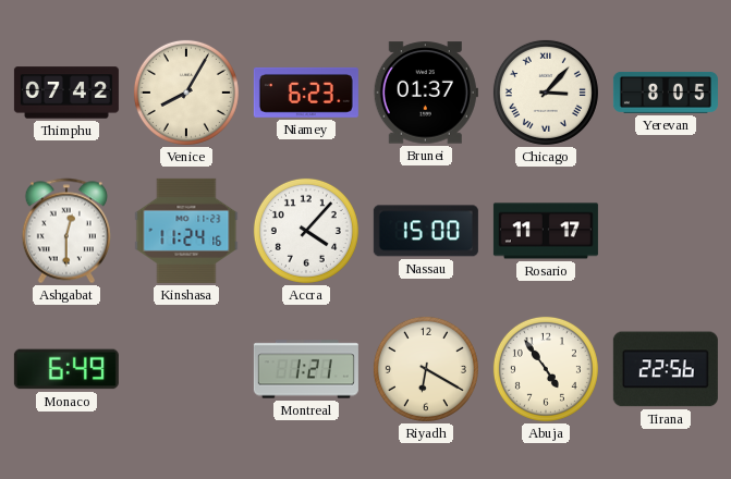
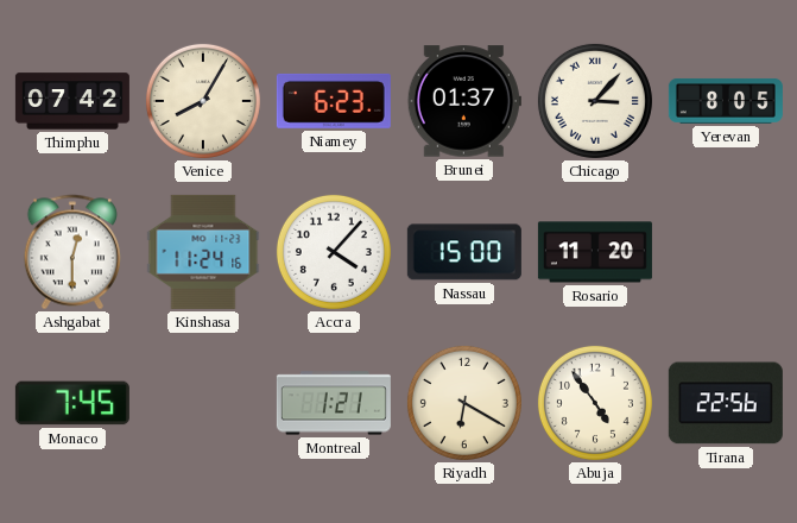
Rosario: 11:17 -> 11:20 (595, 252)
Monaco: 6:49 -> 7:45 (72, 403)
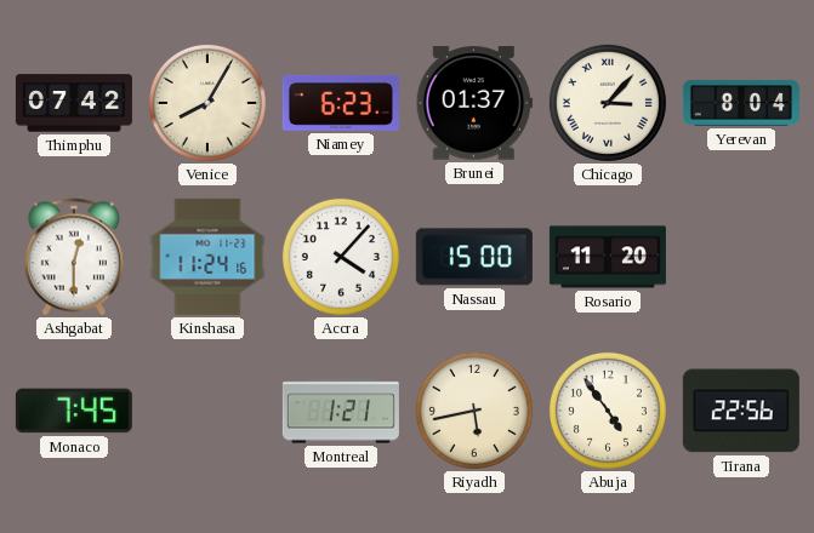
Yerevan: 8:05 -> 8:04 (741, 103)
Riyadh: 6:20 -> 5:43 (474, 411)
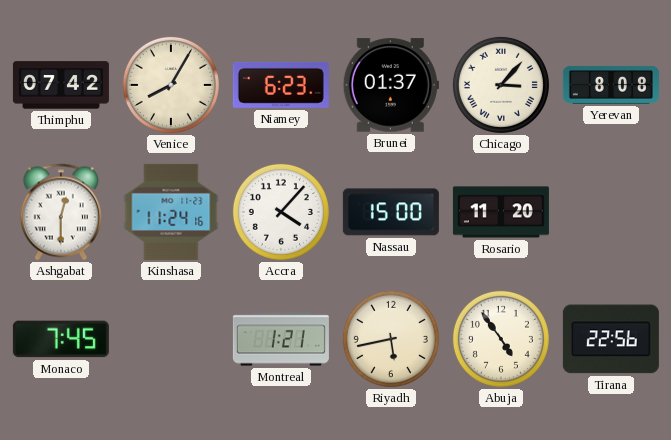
Yerevan: 8:04 -> 8:08 (611, 85)
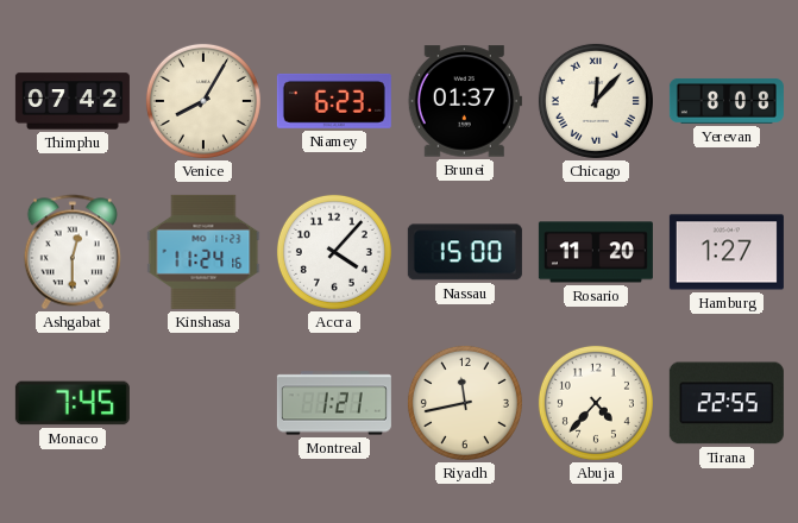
Chicago: 3:07 -> 12:07 (596, 101)
Hamburg: none -> 1:27 (727, 252)
Riyadh: 5:43 -> 11:43 (465, 403)
Abuja: 4:54 -> 4:37 (596, 403)
Tirana: 22:56 -> 22:55 (727, 403)
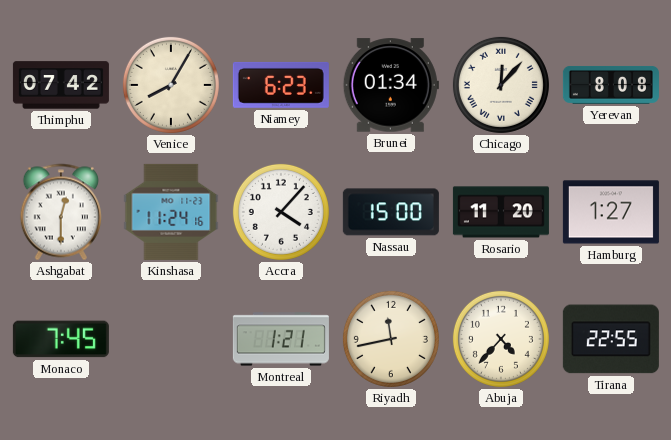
Brunei: 01:37 -> 01:34 (391, 85)
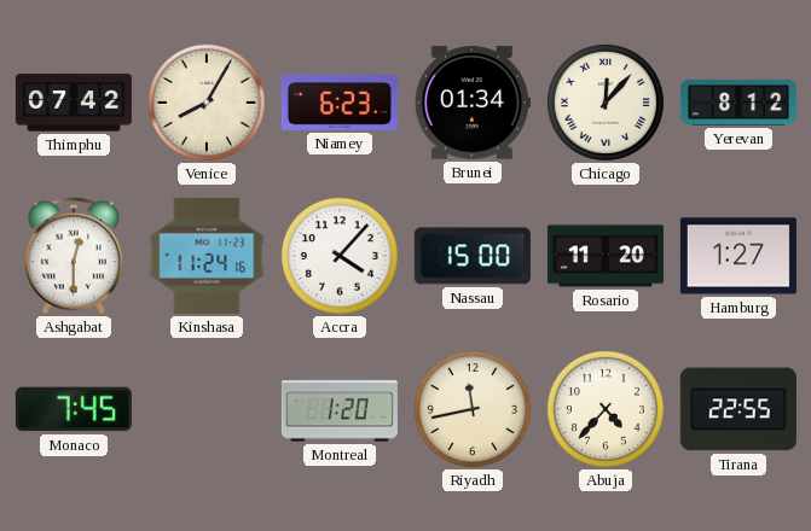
Yerevan: 8:08 -> 8:12 (738, 103)
Montreal: 1:21 -> 1:20 (340, 409)
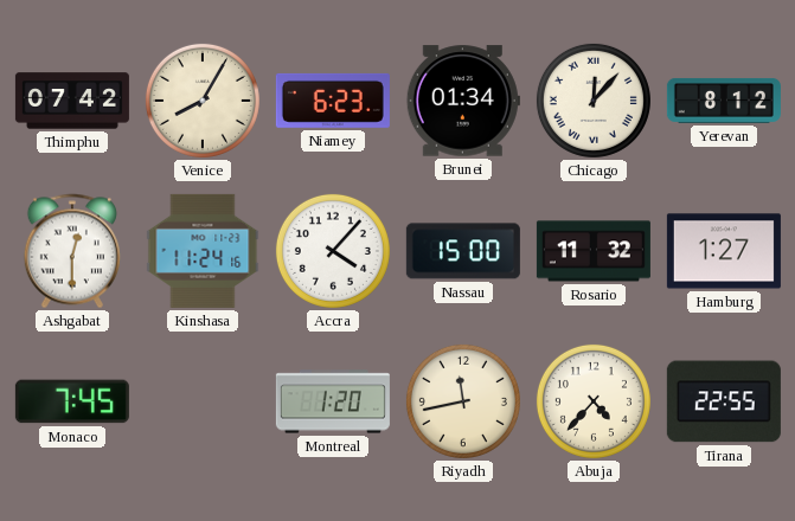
Rosario: 11:20 -> 11:32 (594, 251)
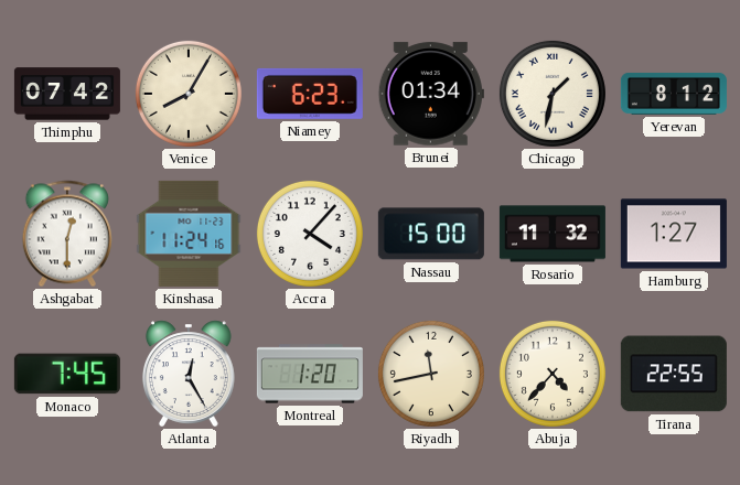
Chicago: 12:07 -> 1:32 (553, 94)
Atlanta: none -> 12:25 (189, 374)
